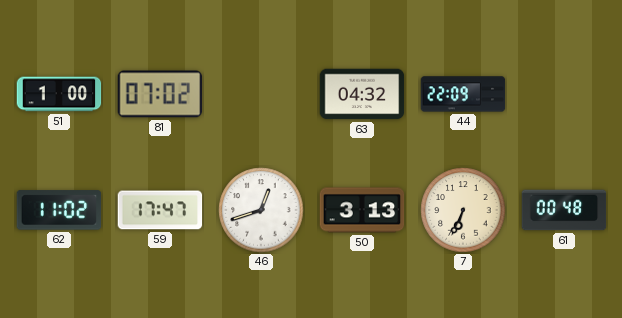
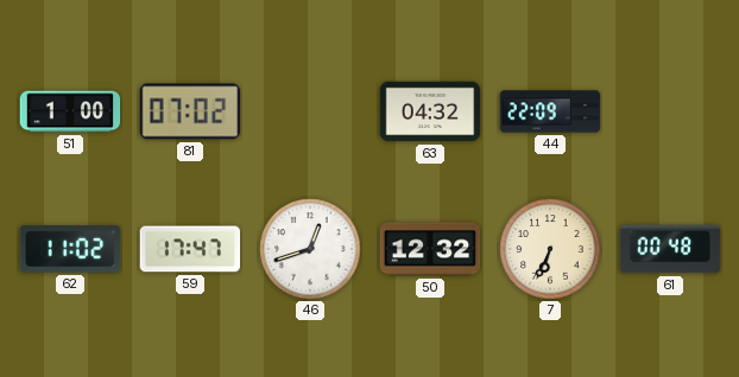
50: 3:13 -> 12:32 (430, 249)
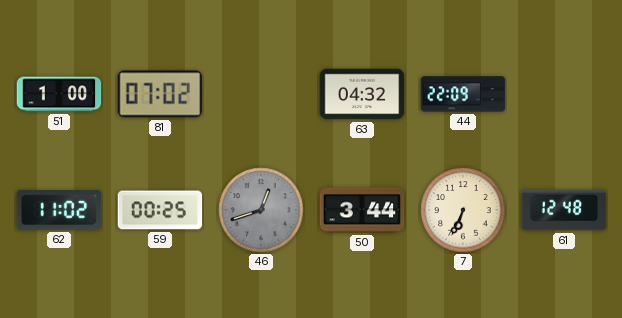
59: 17:47 -> 00:25 (160, 210)
46 dial: white -> grey (261, 210)
50: 12:32 -> 3:44 (362, 210)
61: 00:48 -> 12:48 (564, 210)
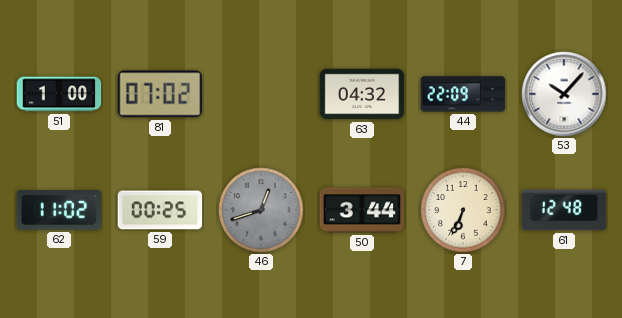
53: none -> 10:07 (564, 94)
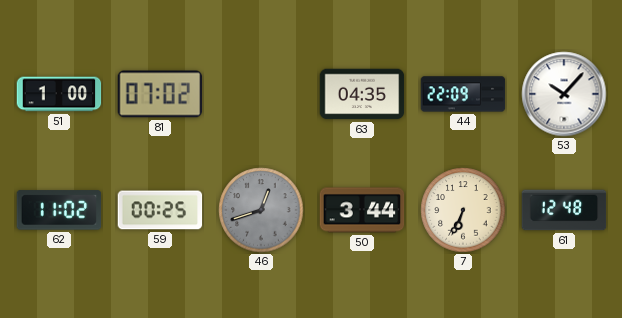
63: 04:32 -> 04:35 (362, 94)
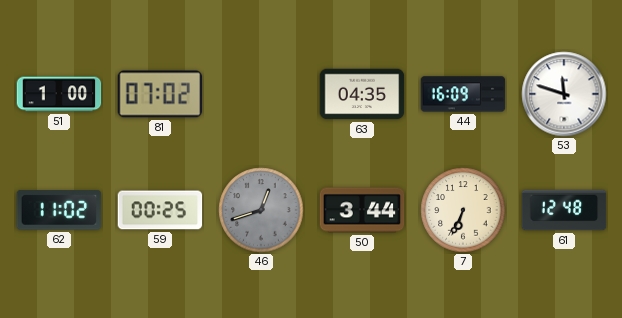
44: 22:09 -> 16:09 (463, 94)
53: 10:07 -> 11:48 (564, 94)
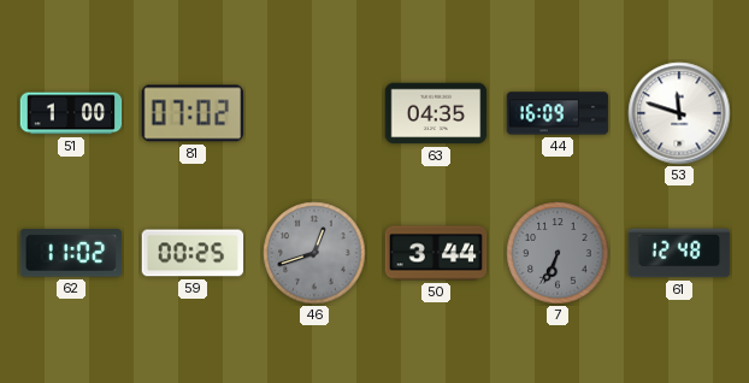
7 dial: cream -> grey (558, 253)
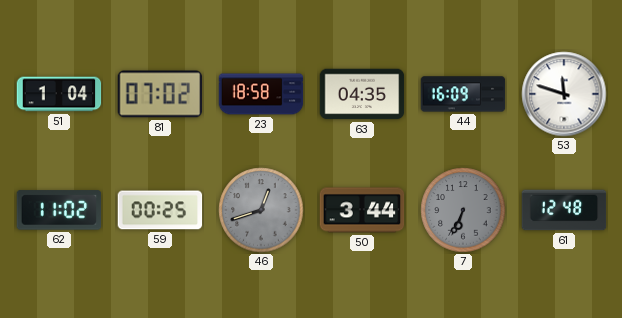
51: 1:00 -> 1:04 (59, 94)
23: none -> 18:58 (261, 94)
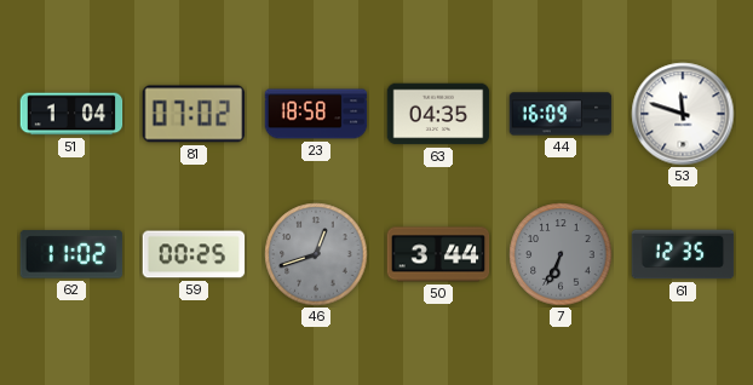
61: 12:48 -> 12:35 (683, 254)
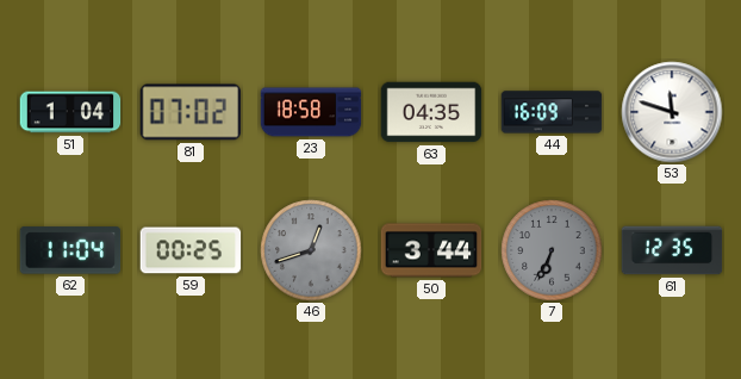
62: 11:02 -> 11:04 (70, 250)
